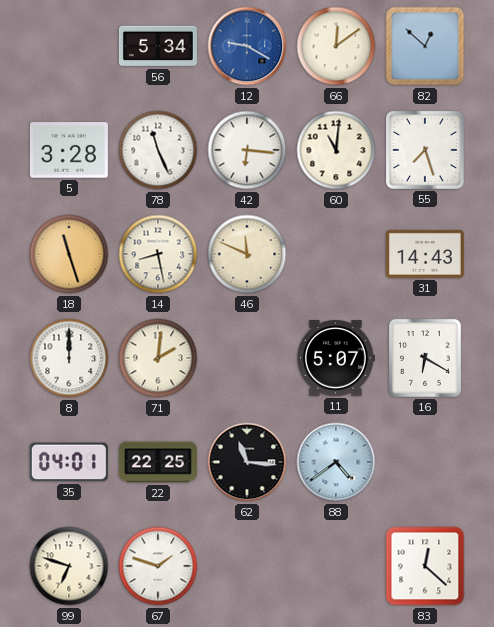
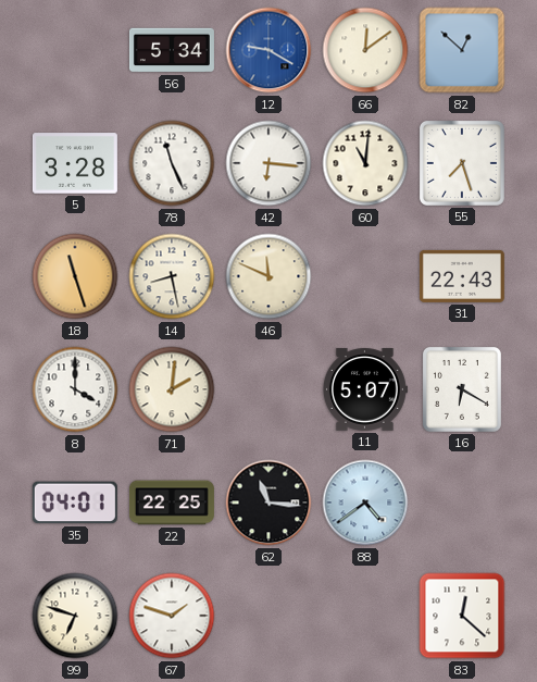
31: 14:43 -> 22:43 (462, 276)
8: 12:00 -> 4:00 (75, 389)
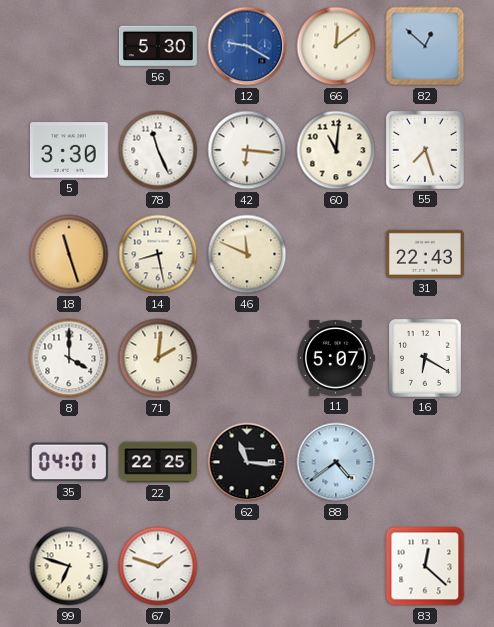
56: 5:34 -> 5:30 (158, 46)
5: 3:28 -> 3:30 (69, 150)
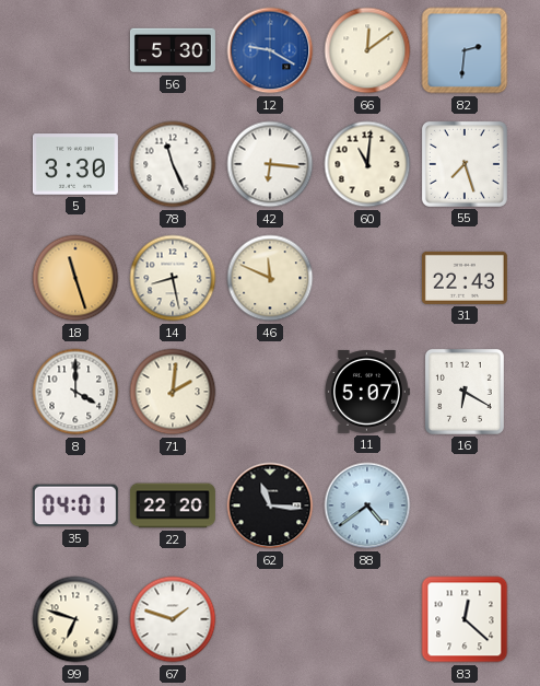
82: 12:52 -> 2:31 (465, 50)
22: 22:25 -> 22:20 (173, 505)
